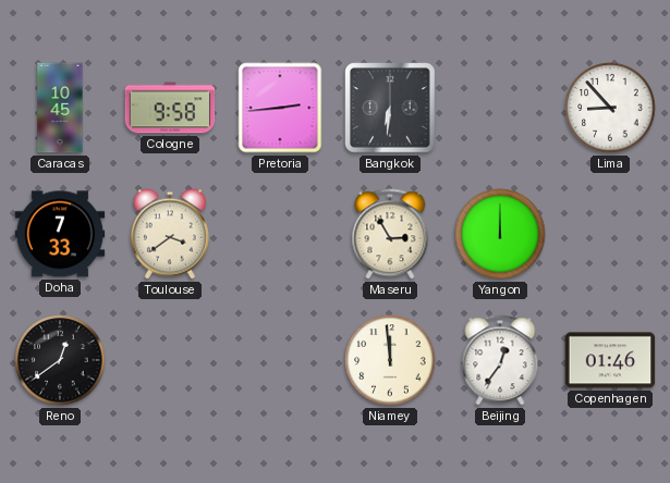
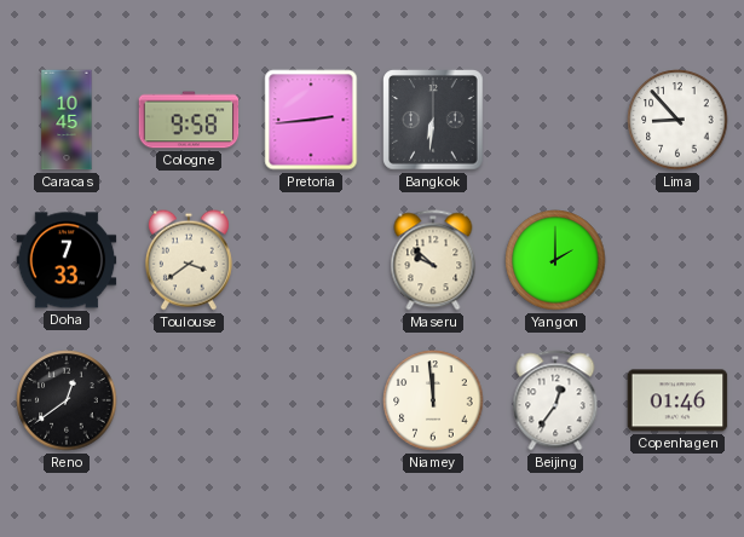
Maseru: 2:55 -> 9:52 (433, 260)
Yangon: 12:00 -> 2:00 (555, 260)
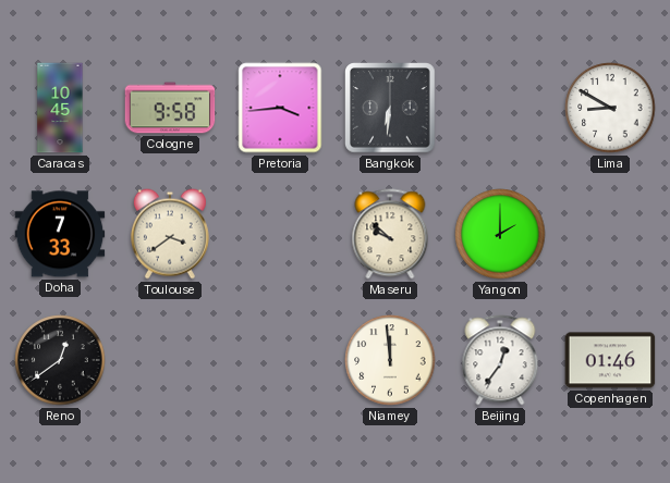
Pretoria: 2:44 -> 3:44 (280, 108)
Lima: 8:53 -> 8:50 (610, 108)
